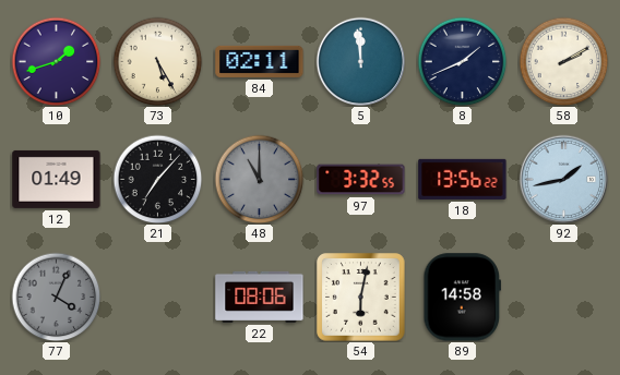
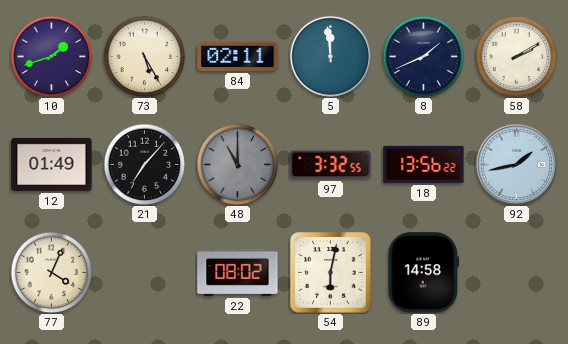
77 dial: grey -> cream (51, 272)
22: 08:06 -> 08:02 (238, 272)
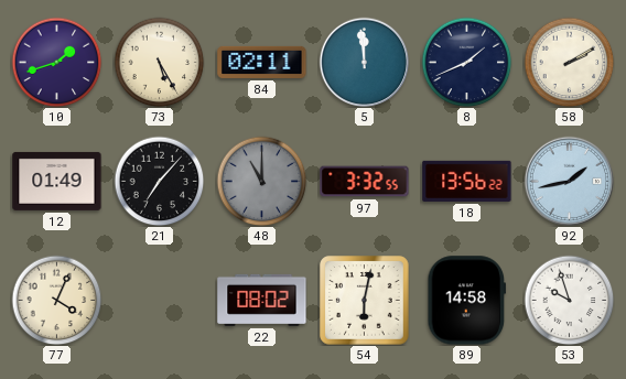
53: none -> 9:57 (569, 300)
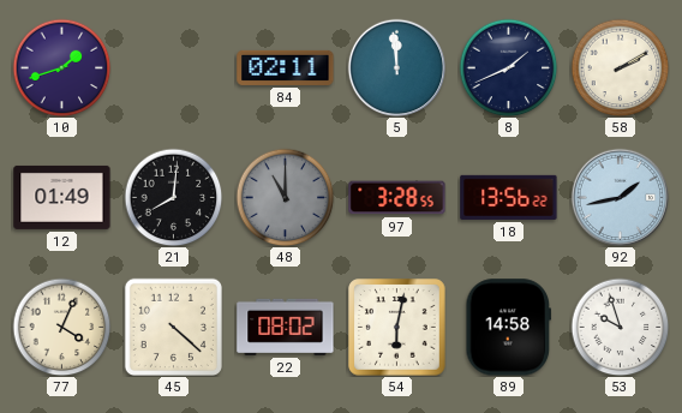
73: 5:25 -> none (159, 62)
21: 7:07 -> 8:01 (173, 197)
97: 3:32 -> 3:28 (397, 198)
45: none -> 4:22 (173, 327)
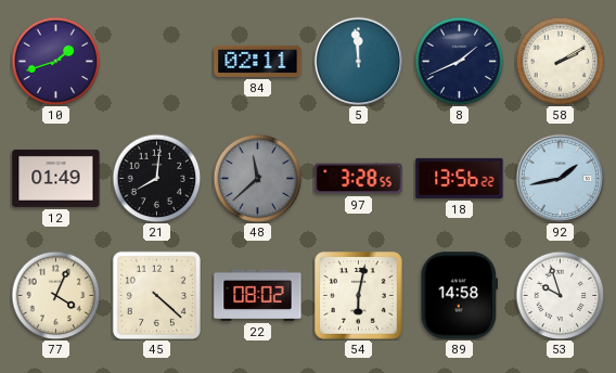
48: 11:00 -> 11:38 (257, 178)
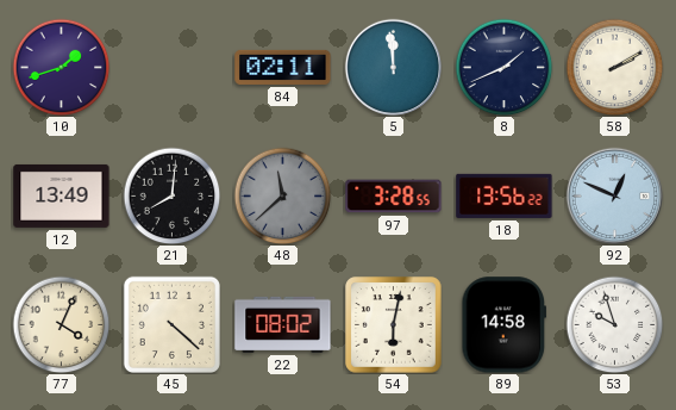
12: 01:49 -> 13:49 (62, 195)
92: 1:43 -> 12:49 (614, 195)
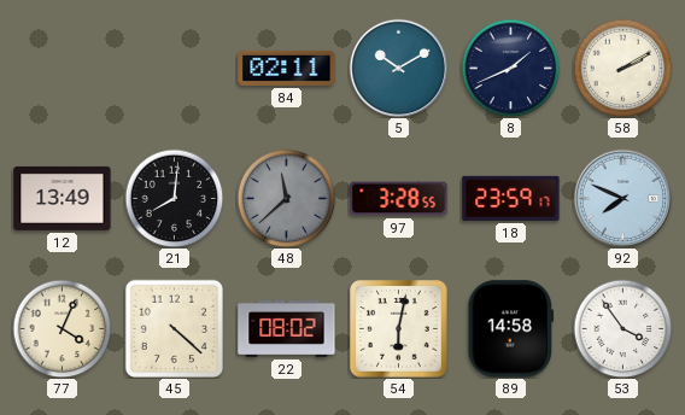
10: 1:42 -> none (61, 67)
5: 11:59 -> 10:10 (398, 68)
18: 13:56 -> 23:59 (511, 198)
92: 12:49 -> 7:49 (622, 198)
53: 9:57 -> 3:54 (622, 328)
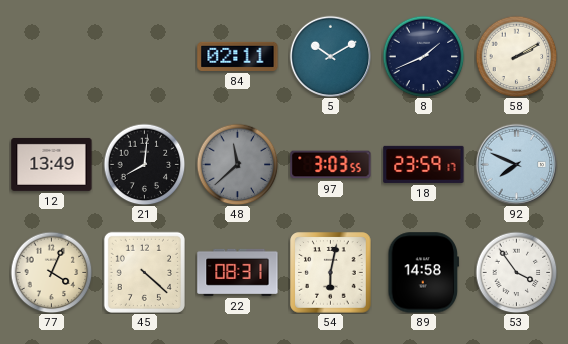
97: 3:28 -> 3:03 (331, 165)
22: 08:02 -> 08:31 (238, 272)
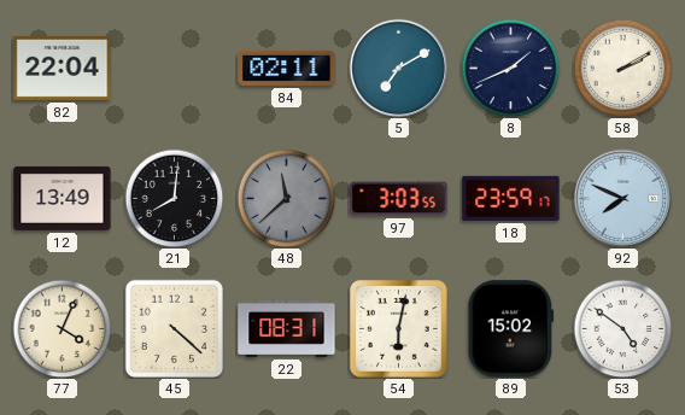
82: none -> 22:04 (63, 68)
5: 10:10 -> 7:10 (398, 68)
89: 14:58 -> 15:02 (511, 329)
53: 3:54 -> 4:51 (622, 328)
